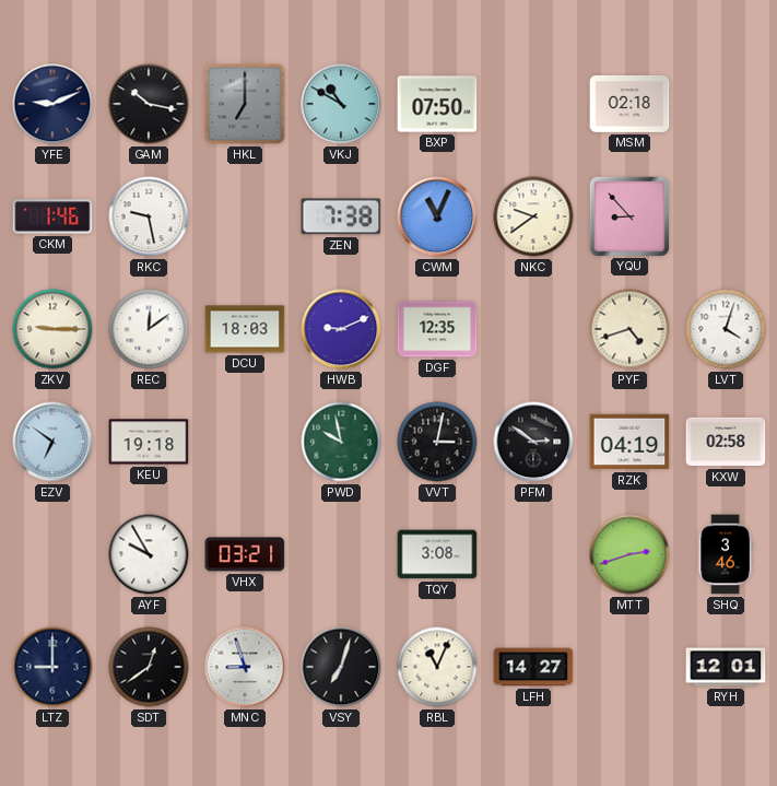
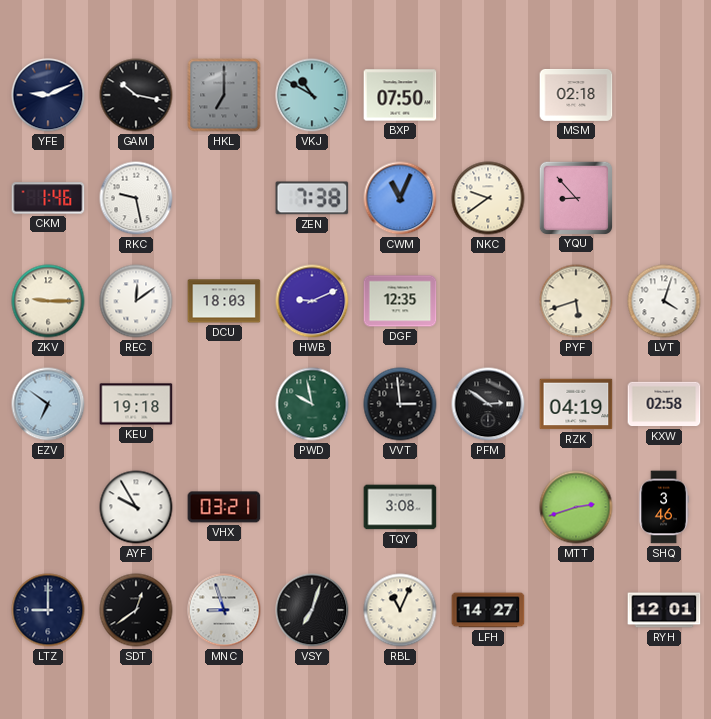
PYF: 4:42 -> 5:42 (576, 301)
VVT: 3:02 -> 2:59 (400, 404)
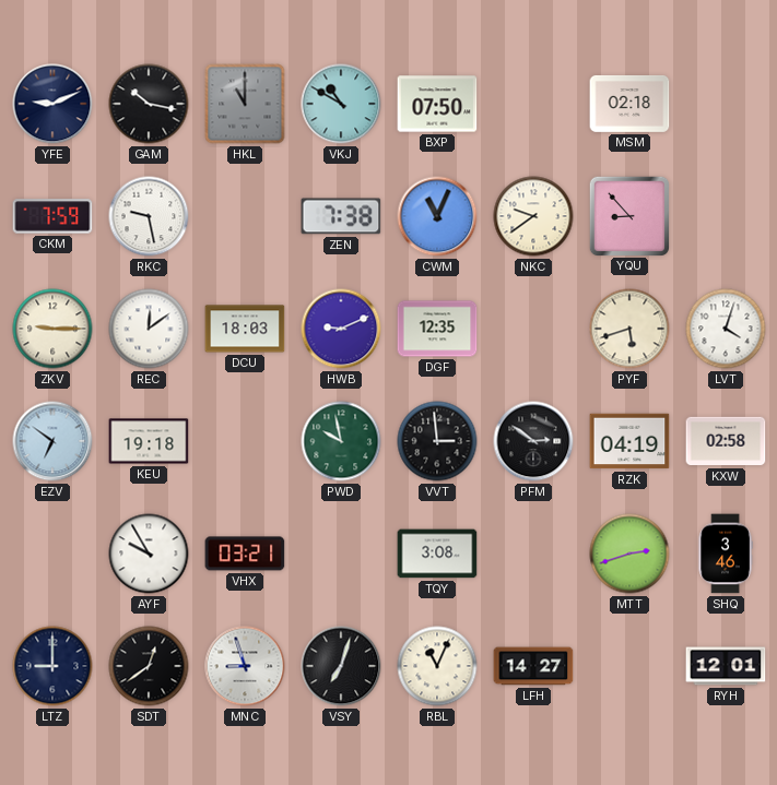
HKL: 7:00 -> 11:00 (245, 104)
CKM: 1:46 -> 7:59 (52, 216)
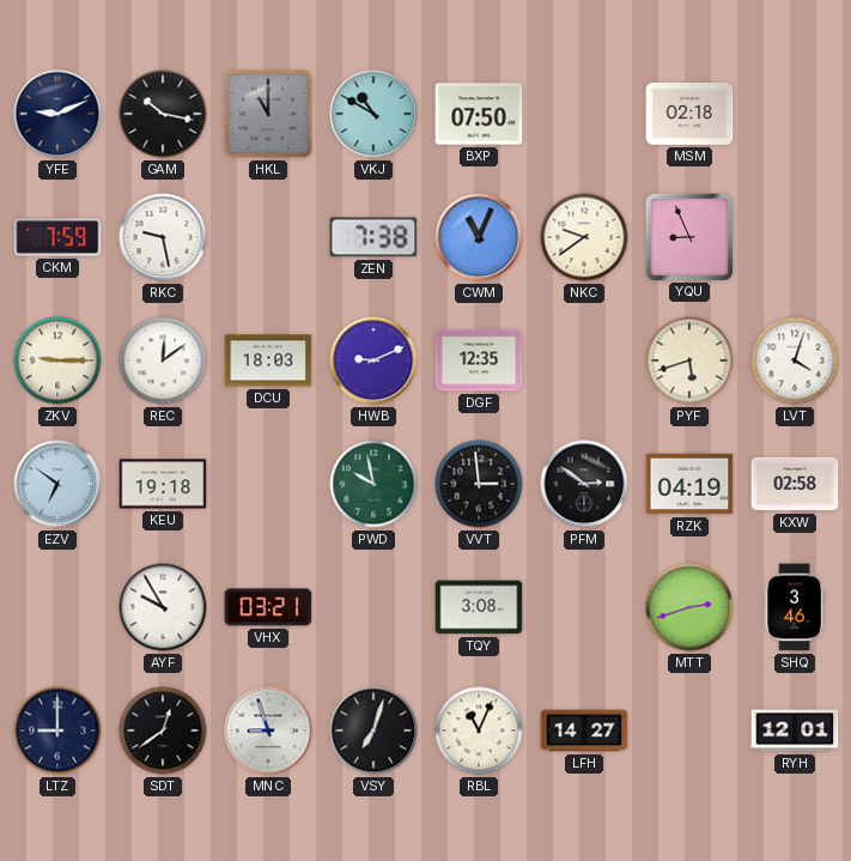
YQU: 8:53 -> 8:56 (688, 236)
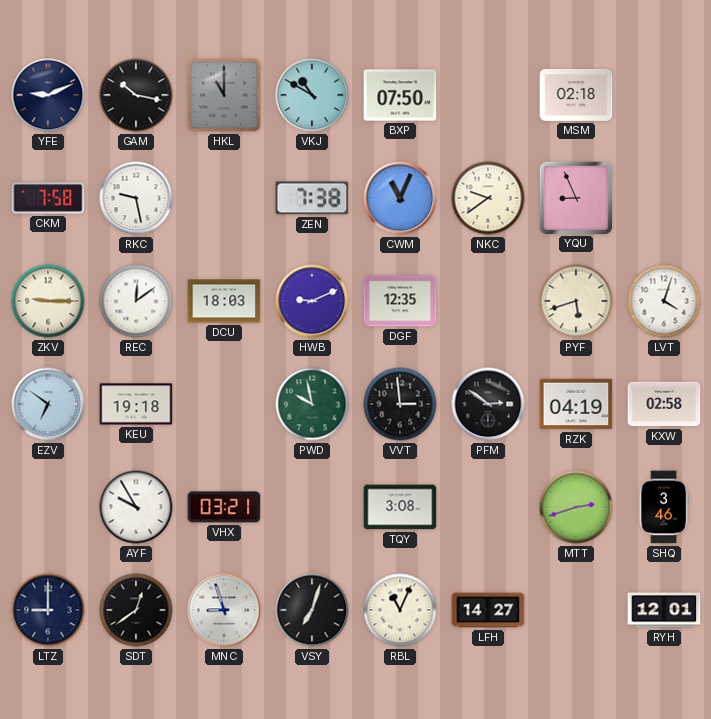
CKM: 7:59 -> 7:58 (48, 198)
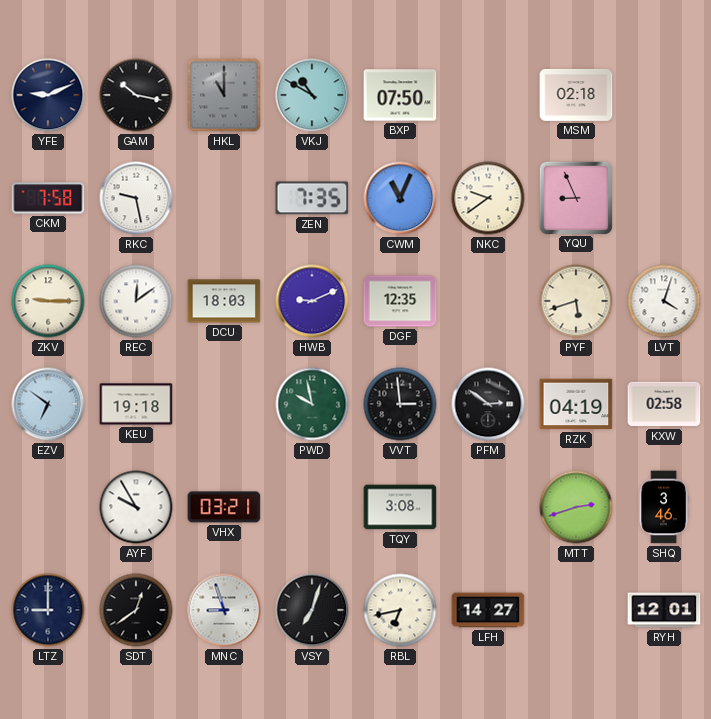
ZEN: 7:38 -> 7:35 (312, 198)
RBL: 11:04 -> 6:43 (400, 610)
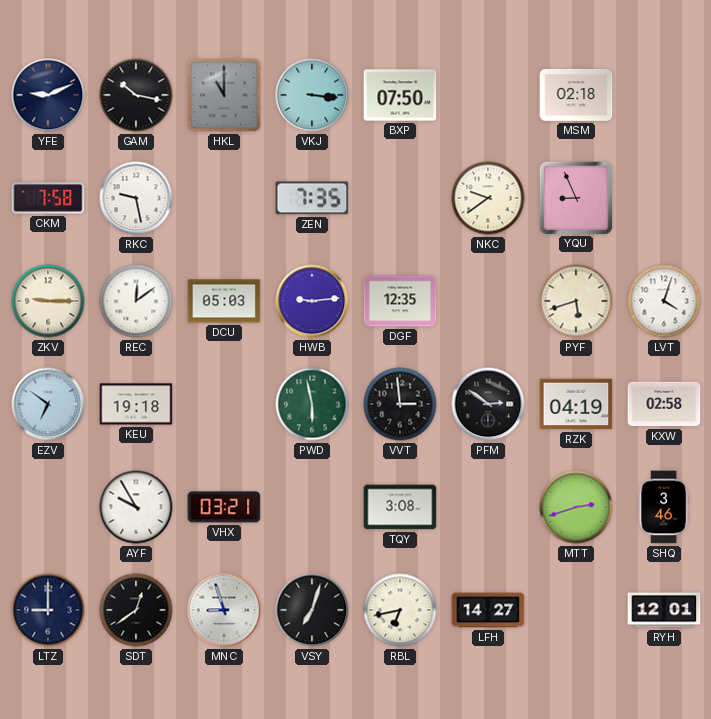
VKJ: 10:50 -> 3:16 (312, 95)
CWM: 11:04 -> none (400, 198)
DCU: 18:03 -> 05:03 (224, 301)
HWB: 9:11 -> 9:14 (312, 301)
PWD: 9:58 -> 5:58 (312, 404)
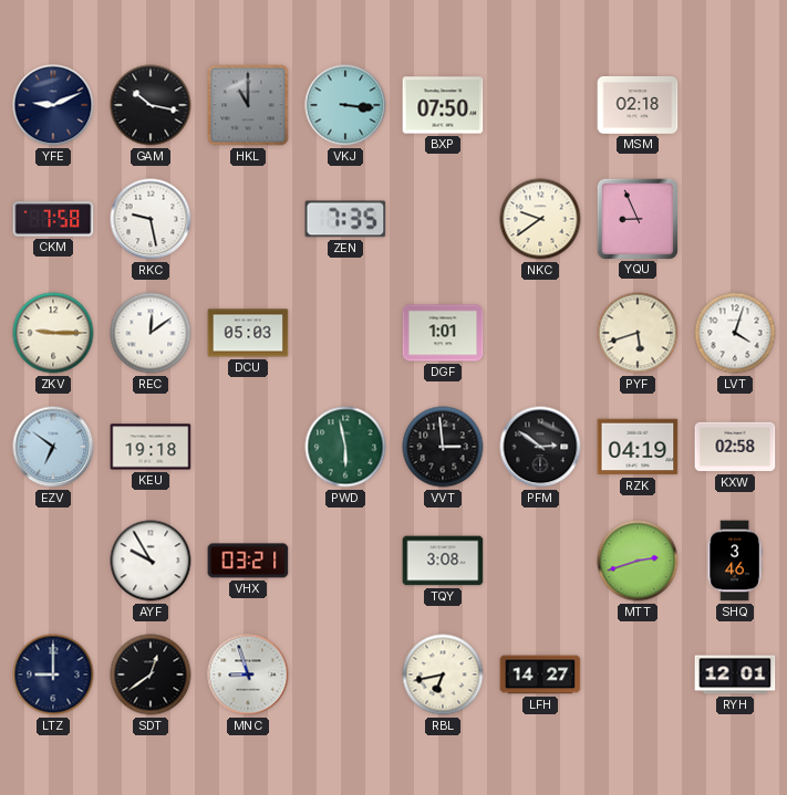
HWB: 9:14 -> none (312, 301)
DGF: 12:35 -> 1:01 (443, 333)
VSY: 7:03 -> none (312, 610)
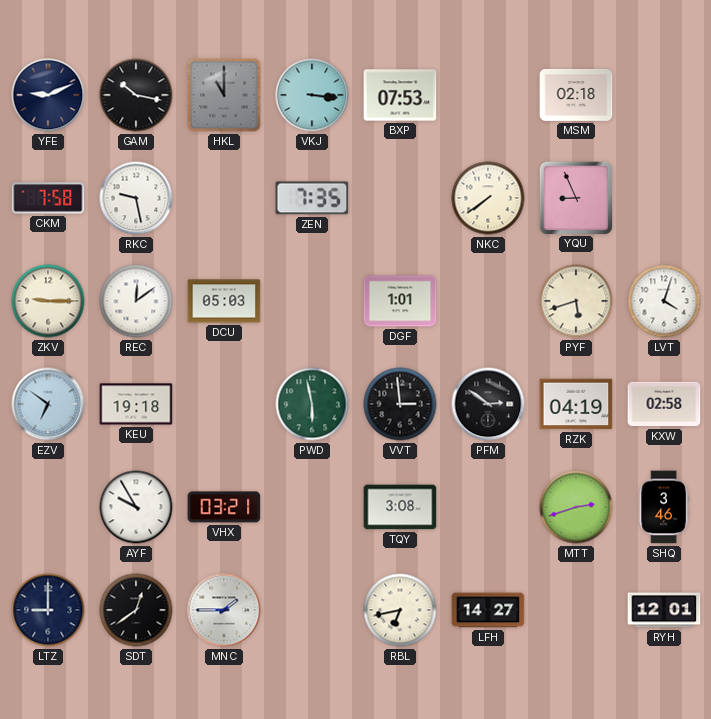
BXP: 07:50 -> 07:53 (400, 95)
NKC: 9:39 -> 7:39 (488, 198)
MNC: 8:57 -> 1:45 (224, 610)
